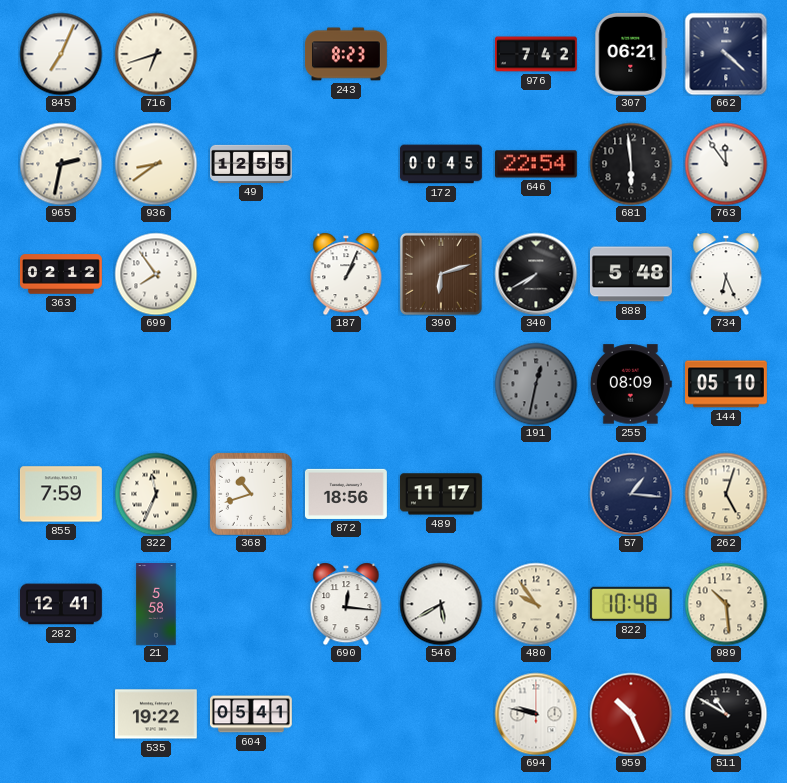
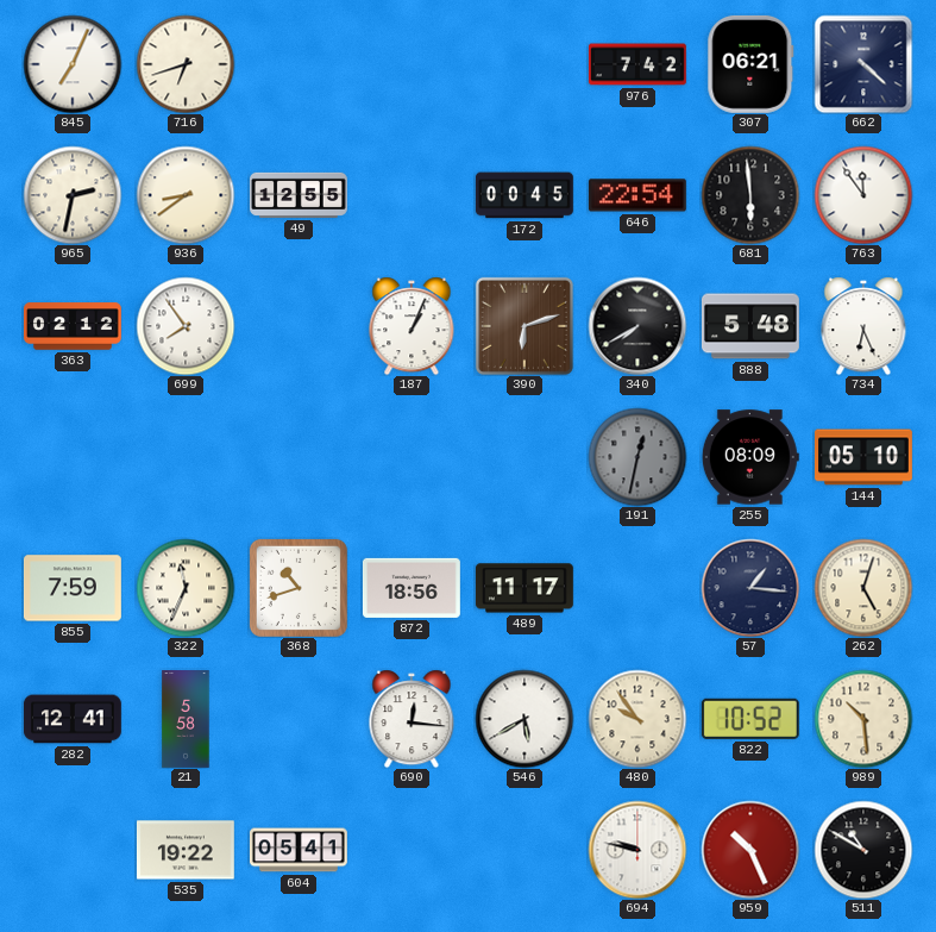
243: 8:23 -> none (346, 54)
822: 10:48 -> 10:52 (750, 719)
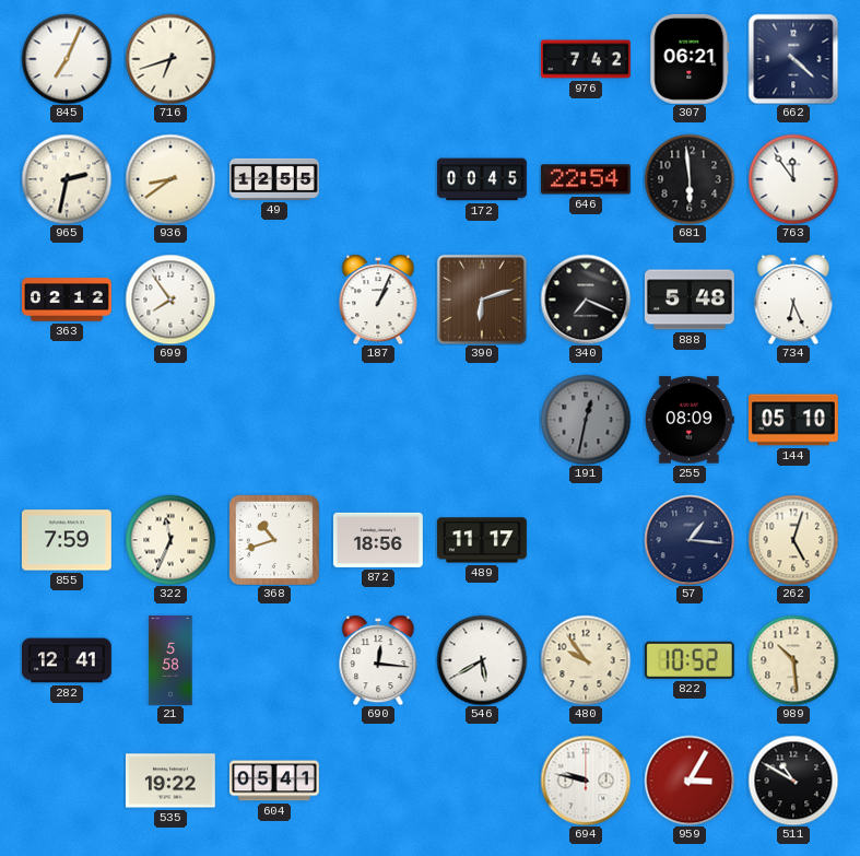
340: 7:40 -> 7:19 (586, 300)
959: 10:26 -> 3:05 (690, 781)
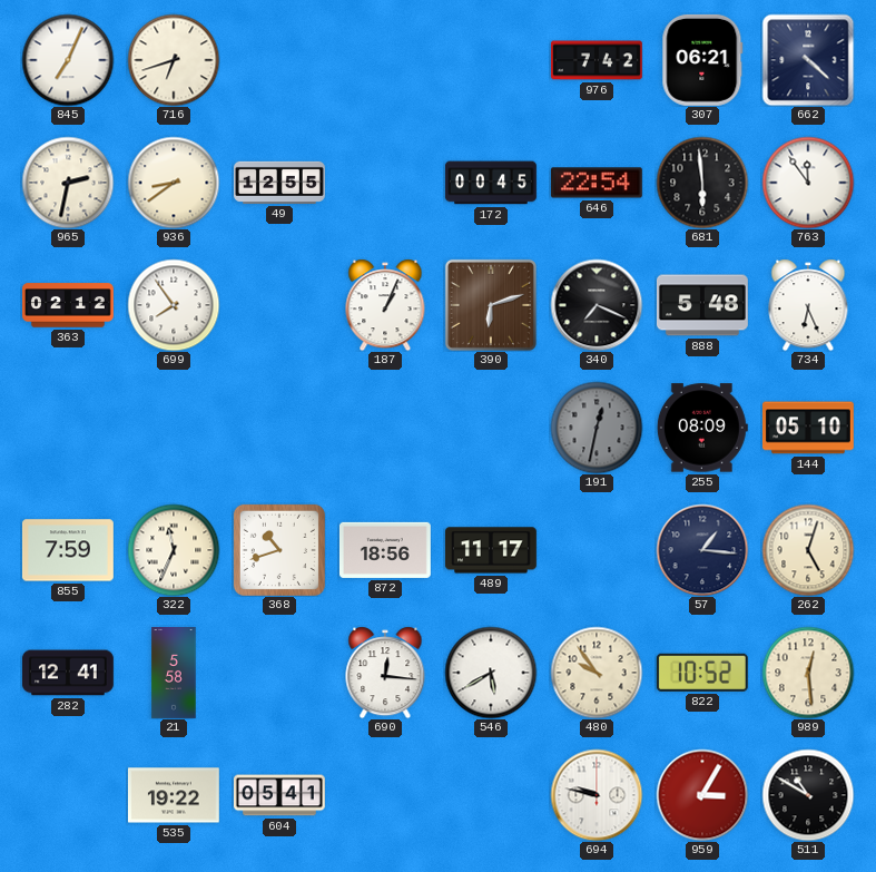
989: 10:29 -> 12:29 (808, 673)
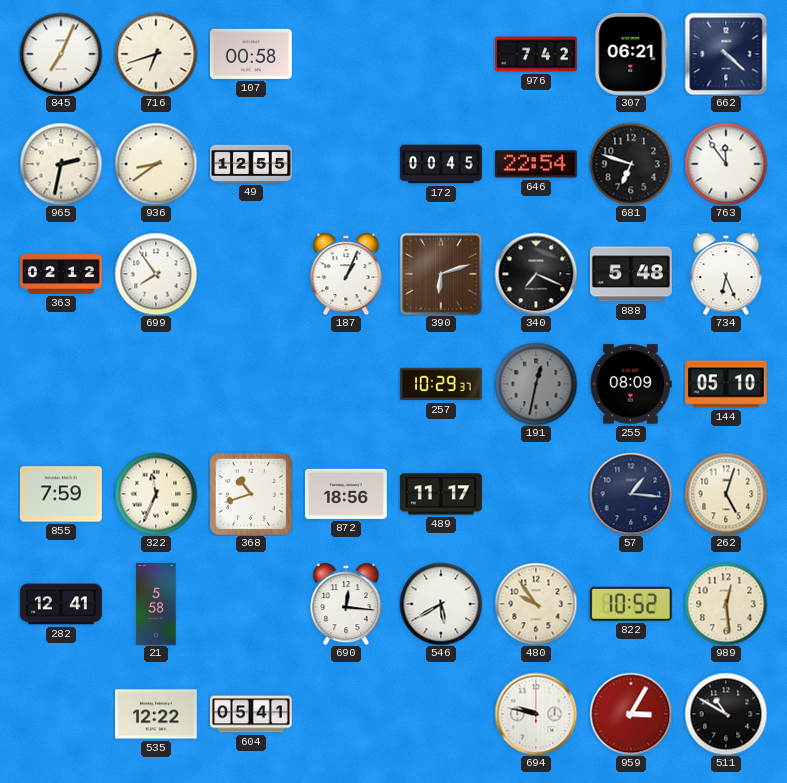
107: none -> 00:58 (251, 54)
681: 5:59 -> 6:48 (631, 164)
257: none -> 10:29 (441, 384)
535: 19:22 -> 12:22 (156, 714)
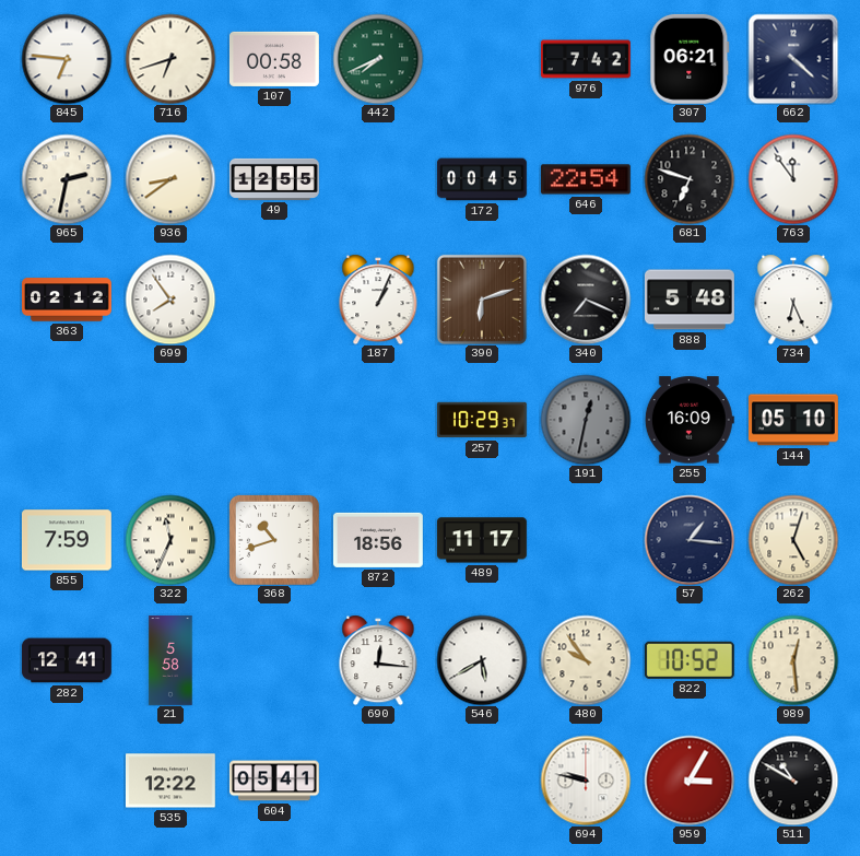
845: 7:04 -> 6:46 (67, 59)
442: none -> 7:41 (378, 59)
255: 08:09 -> 16:09 (690, 420)
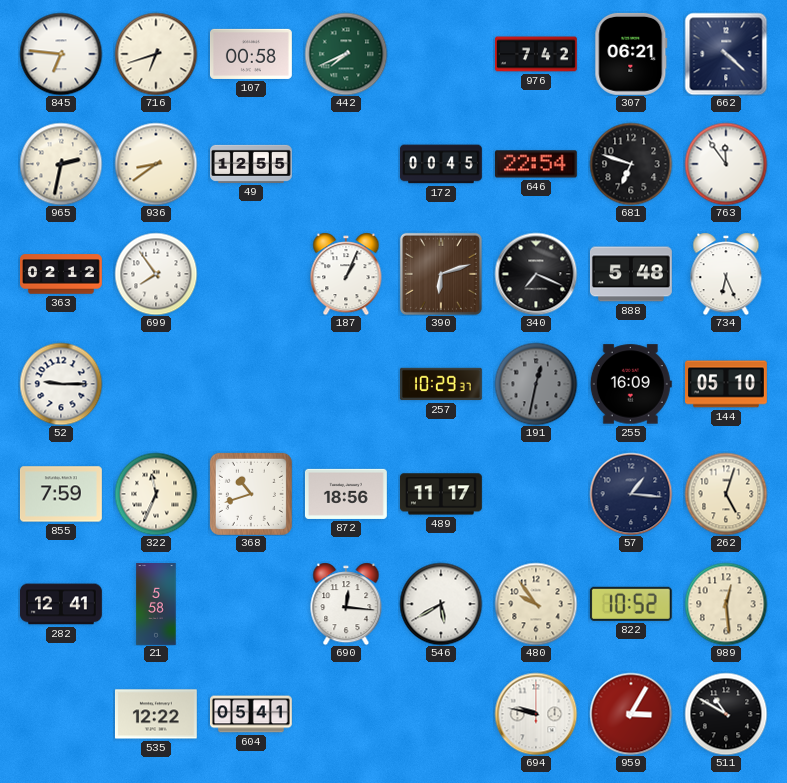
52: none -> 9:15 (61, 384)
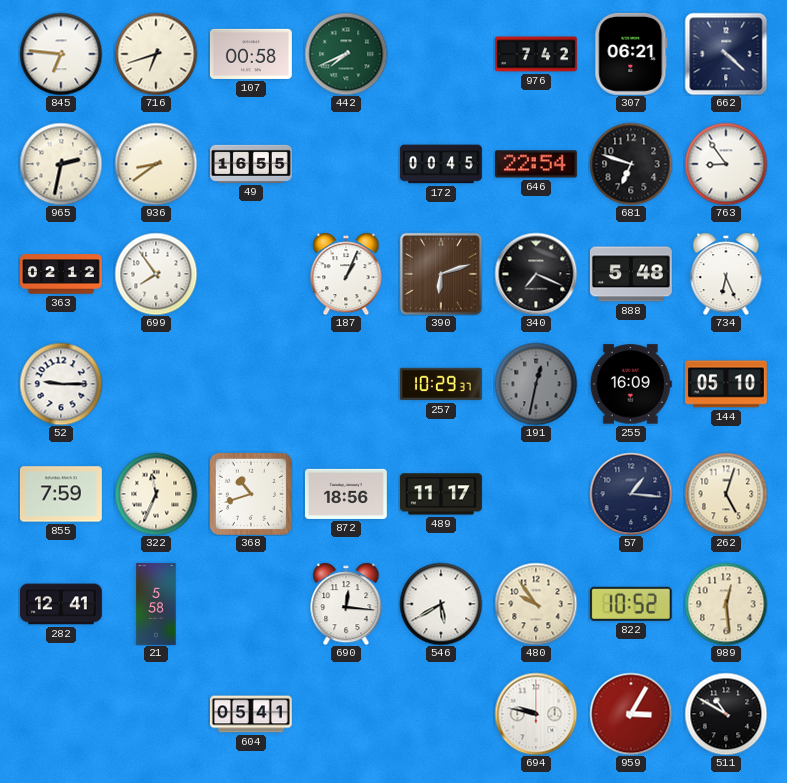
49: 12:55 -> 16:55 (252, 164)
763: 11:54 -> 8:54 (726, 164)
535: 12:22 -> none (156, 714)
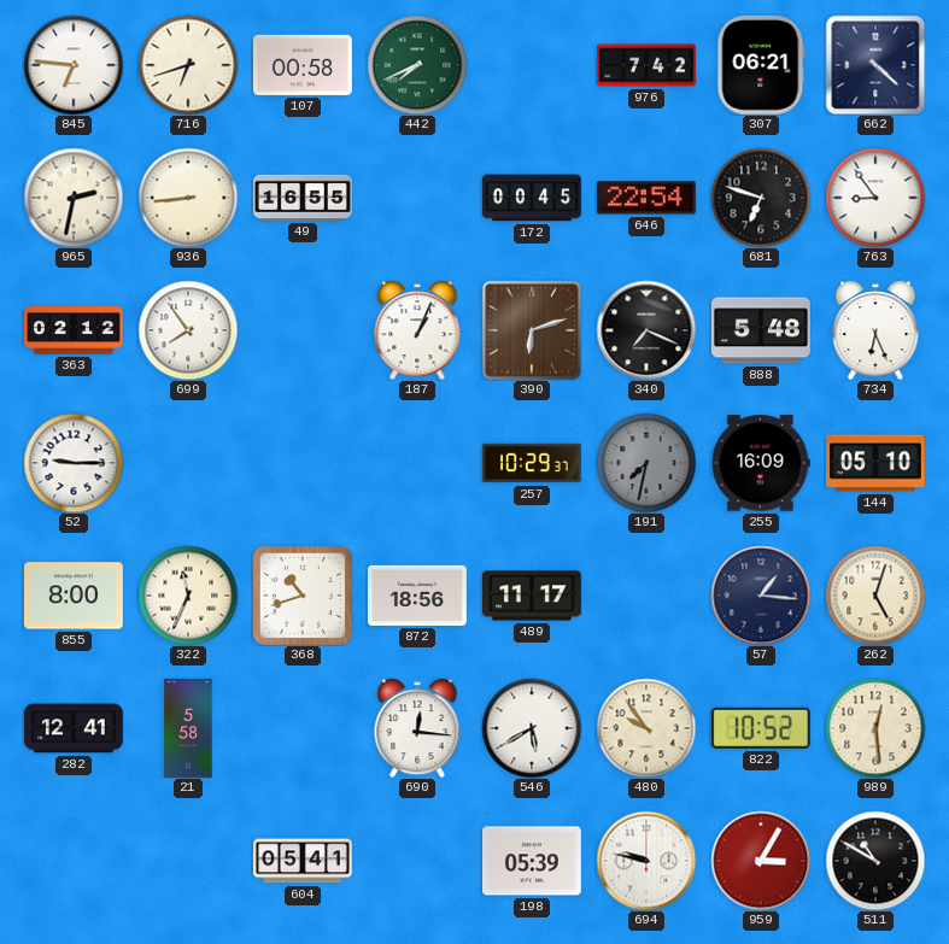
936: 8:39 -> 8:44 (188, 198)
191: 12:32 -> 7:32 (646, 463)
855: 7:59 -> 8:00 (74, 596)
198: none -> 05:39 (532, 861)
